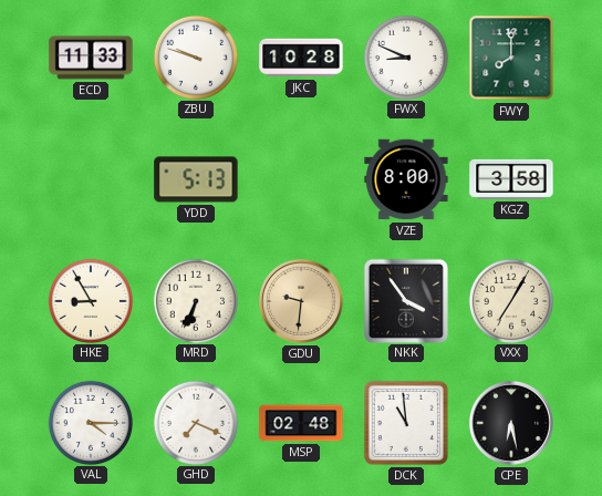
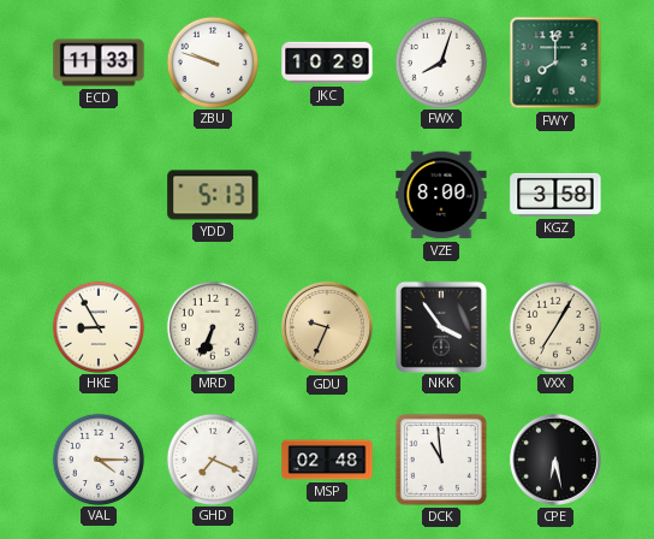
JKC: 10:28 -> 10:29 (327, 63)
FWX: 8:49 -> 8:03 (440, 61)
GDU: 9:31 -> 9:34 (327, 327)
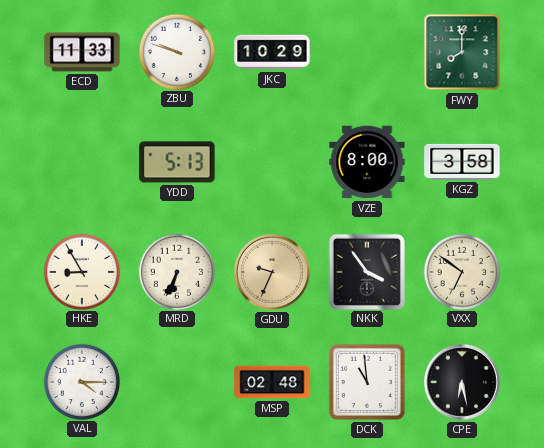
FWX: 8:03 -> none (440, 61)
VXX: 7:05 -> 6:51 (461, 271)
GHD: 7:19 -> none (212, 458)
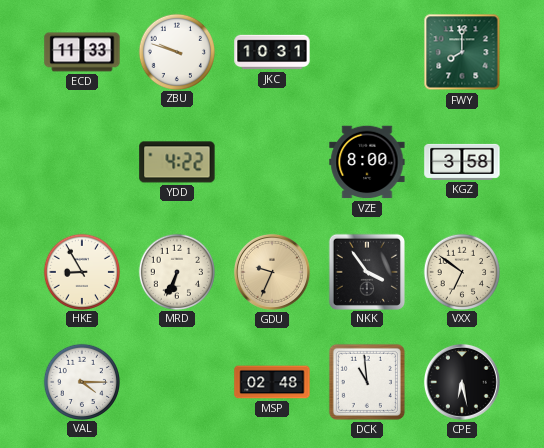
JKC: 10:29 -> 10:31 (272, 52)
YDD: 5:13 -> 4:22 (177, 162)
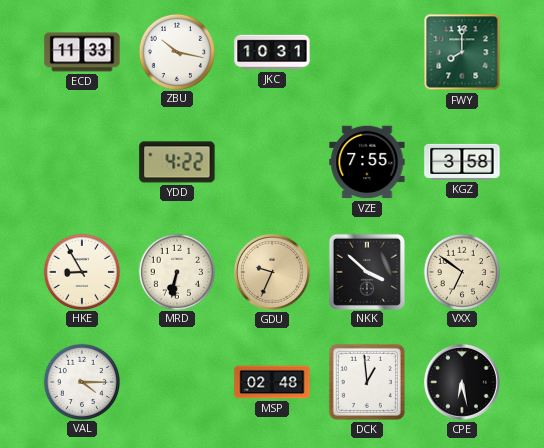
ZBU: 9:48 -> 10:17 (176, 51)
VZE: 8:00 -> 7:55 (367, 162)
MRD: 6:34 -> 6:32 (176, 271)
NKK: 3:54 -> 3:52 (366, 271)
DCK: 10:59 -> 12:59 (367, 382)
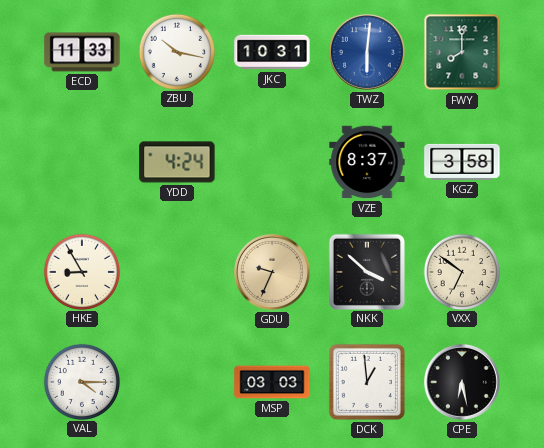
TWZ: none -> 6:01 (367, 52)
YDD: 4:22 -> 4:24 (177, 162)
VZE: 7:55 -> 8:37 (367, 162)
MRD: 6:32 -> none (176, 271)
MSP: 02:48 -> 03:03 (272, 382)
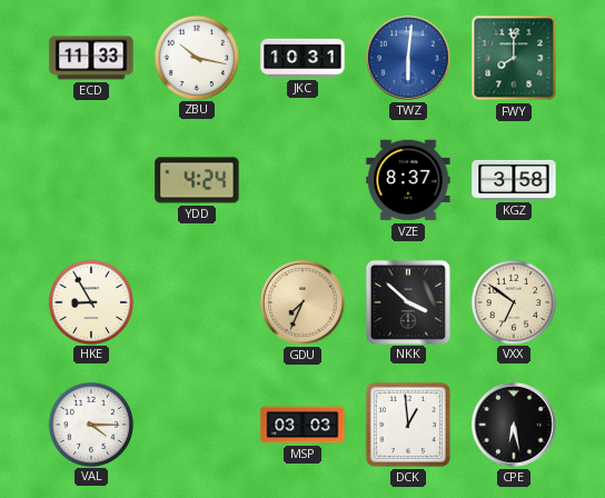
GDU: 9:34 -> 7:34 (302, 302)
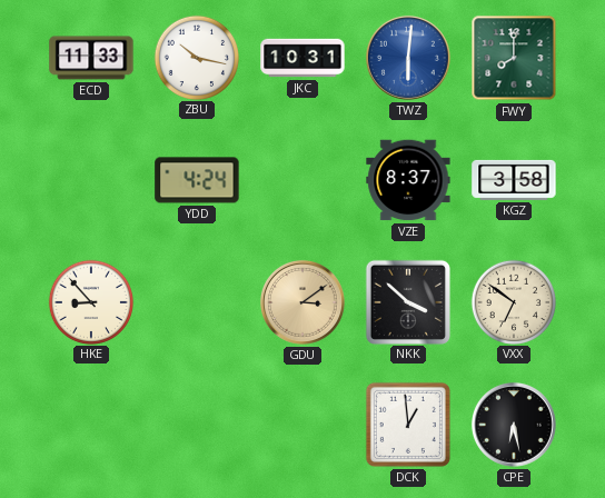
HKE: 8:55 -> 8:53 (90, 301)
GDU: 7:34 -> 3:09 (302, 302)
VAL: 4:15 -> none (90, 424)
MSP: 03:03 -> none (302, 425)
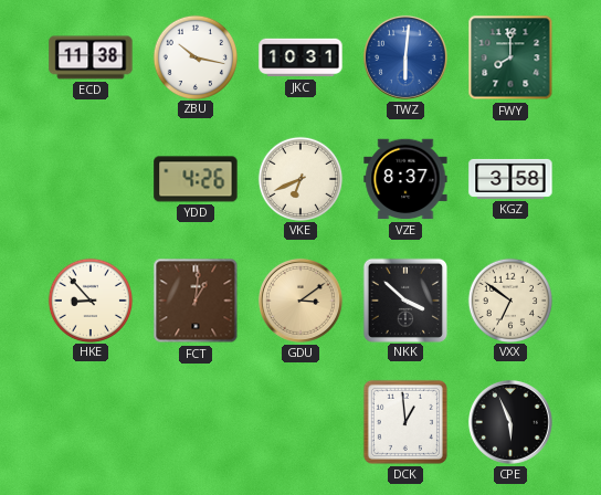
ECD: 11:33 -> 11:38 (91, 57)
YDD: 4:24 -> 4:26 (196, 179)
VKE: none -> 6:41 (299, 178)
FCT: none -> 1:01 (196, 301)
CPE: 6:28 -> 5:56 (510, 422)
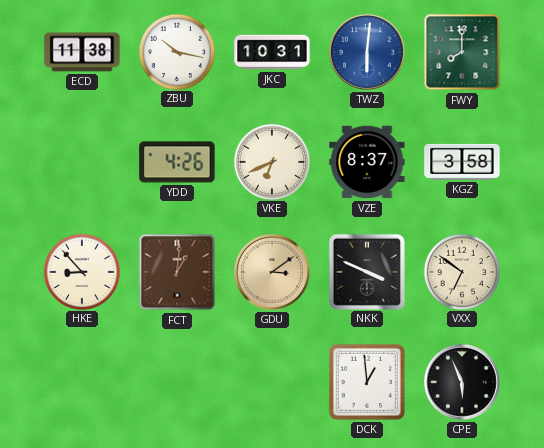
NKK: 3:52 -> 3:49 (366, 271)
